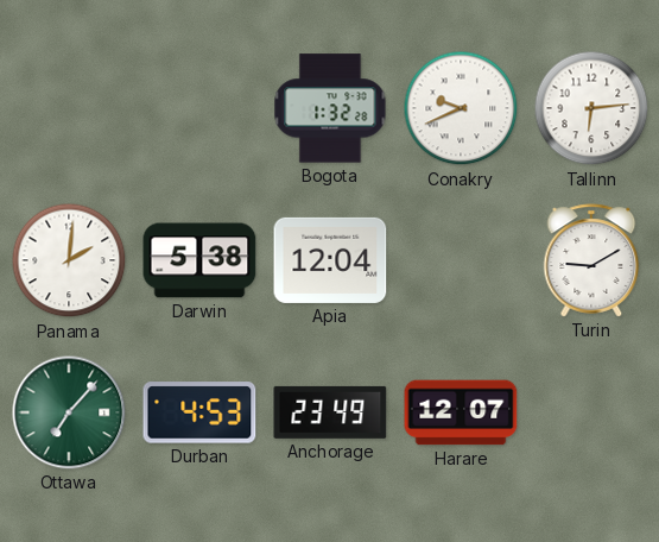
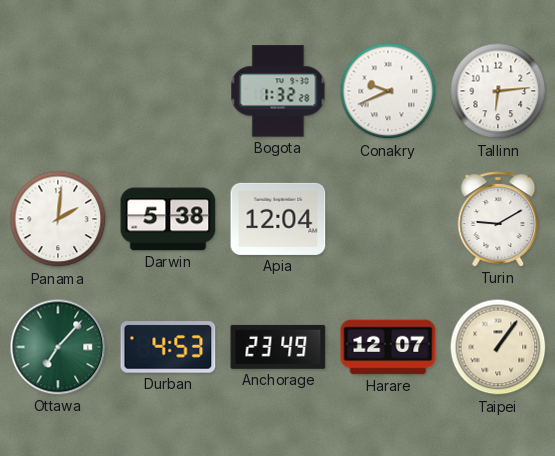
Taipei: none -> 1:06 (498, 347)
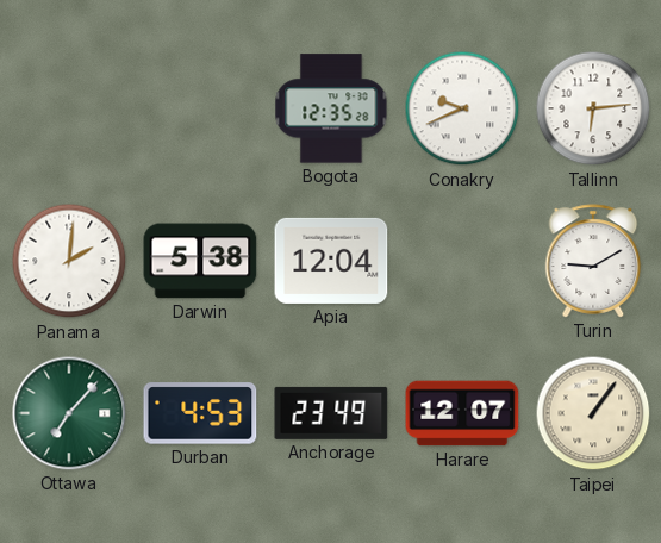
Bogota: 1:32 -> 12:35 (331, 108)
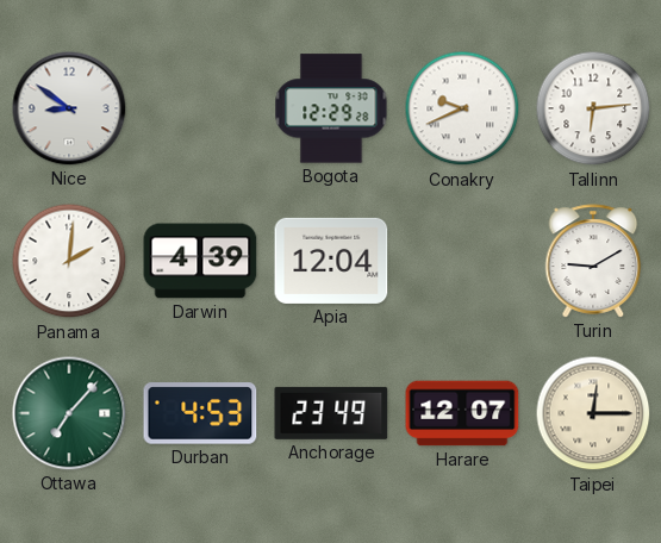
Nice: none -> 8:51 (69, 108)
Bogota: 12:35 -> 12:29 (331, 108)
Darwin: 5:38 -> 4:39 (200, 261)
Taipei: 1:06 -> 12:15 (593, 413)
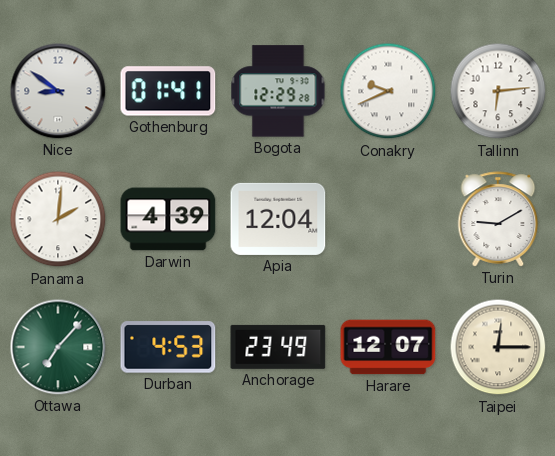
Gothenburg: none -> 01:41 (168, 91)
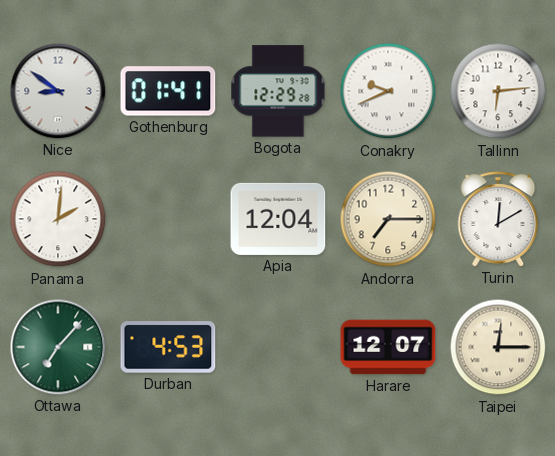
Darwin: 4:39 -> none (168, 219)
Andorra: none -> 7:15 (388, 219)
Turin: 9:10 -> 12:10 (498, 219)
Anchorage: 23:49 -> none (278, 347)
